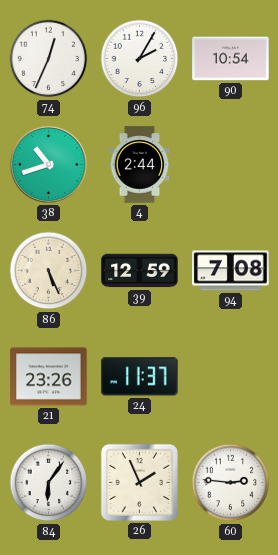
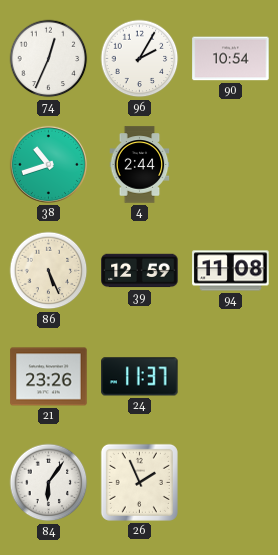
94: 7:08 -> 11:08 (231, 271)
60: 2:46 -> none (231, 483)
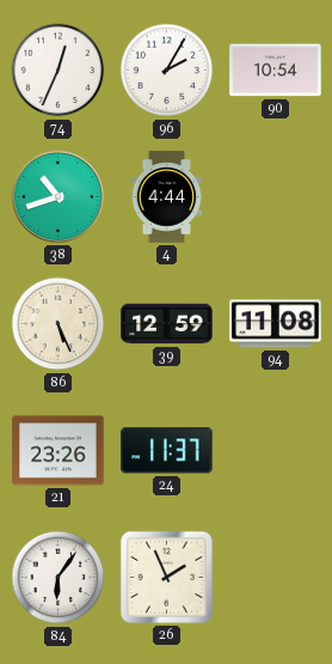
4: 2:44 -> 4:44 (167, 197)
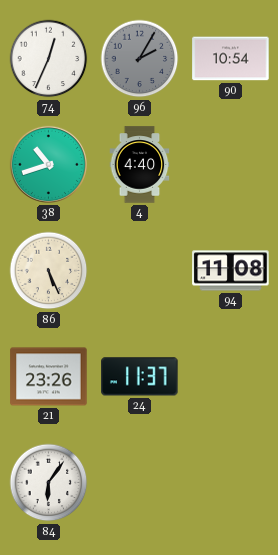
96 dial: white -> grey (140, 59)
4: 4:44 -> 4:40 (140, 165)
39: 12:59 -> none (167, 324)
26: 1:56 -> none (166, 577)
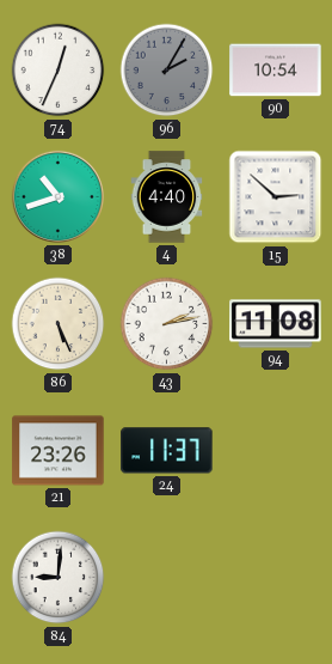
15: none -> 2:52 (276, 197)
43: none -> 2:13 (167, 324)
84: 6:06 -> 9:01 (59, 578)
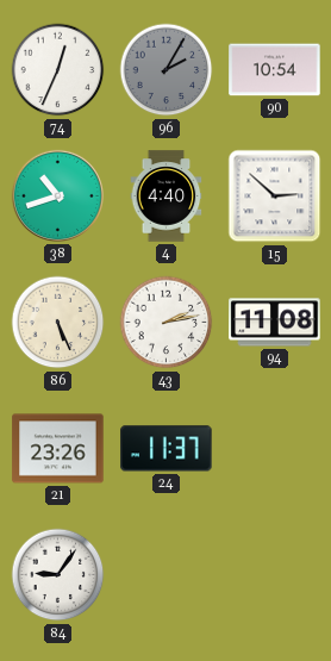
84: 9:01 -> 9:06 (58, 575)
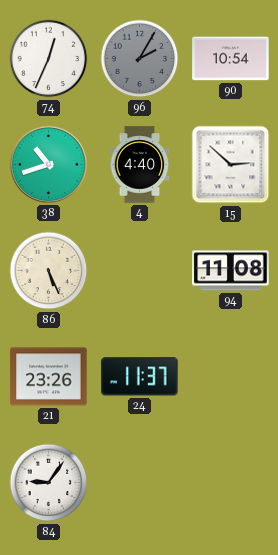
43: 2:13 -> none (167, 323)
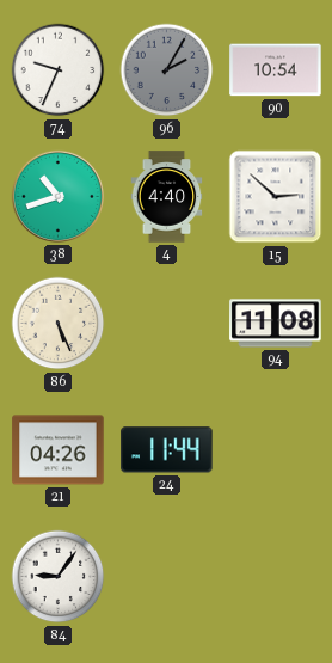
74: 12:34 -> 9:34 (59, 70)
21: 23:26 -> 04:26 (59, 450)
24: 11:37 -> 11:44 (167, 450)
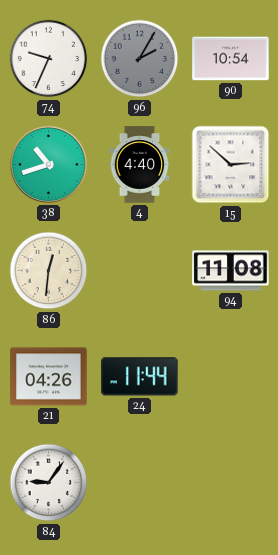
86: 5:26 -> 12:31 (49, 271)
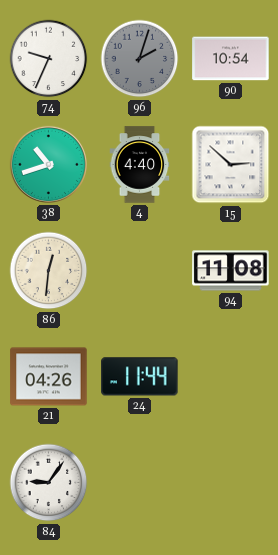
96: 2:05 -> 2:03 (140, 59)
